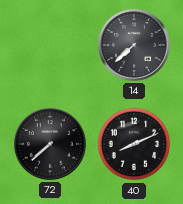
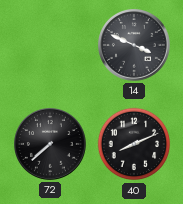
14: 7:38 -> 3:49 (135, 46)
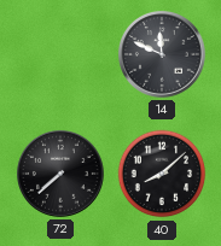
14: 3:49 -> 11:49 (163, 55)
40: 8:11 -> 8:08 (162, 174)
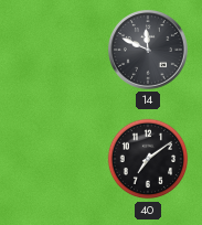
72: 7:38 -> none (62, 175)
40: 8:08 -> 7:09 (148, 159)
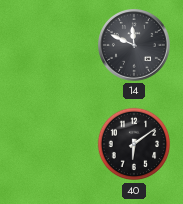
40: 7:09 -> 6:09 (134, 144)
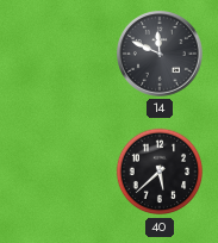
40: 6:09 -> 5:38 (160, 172)
